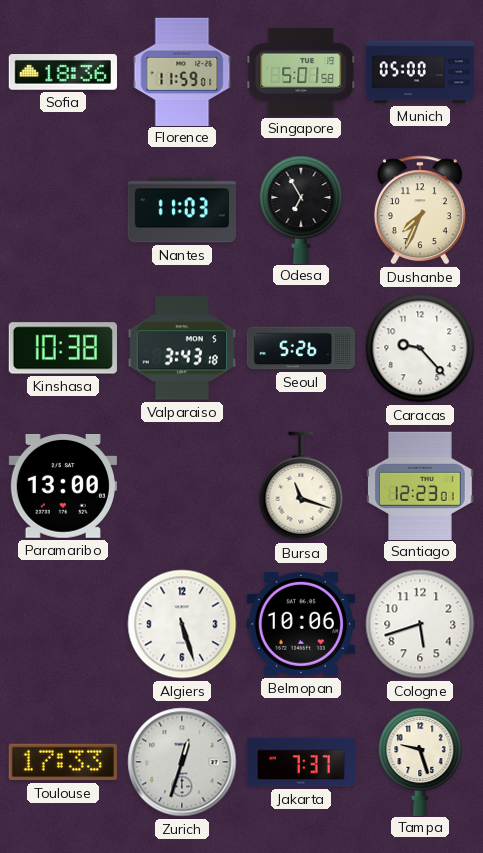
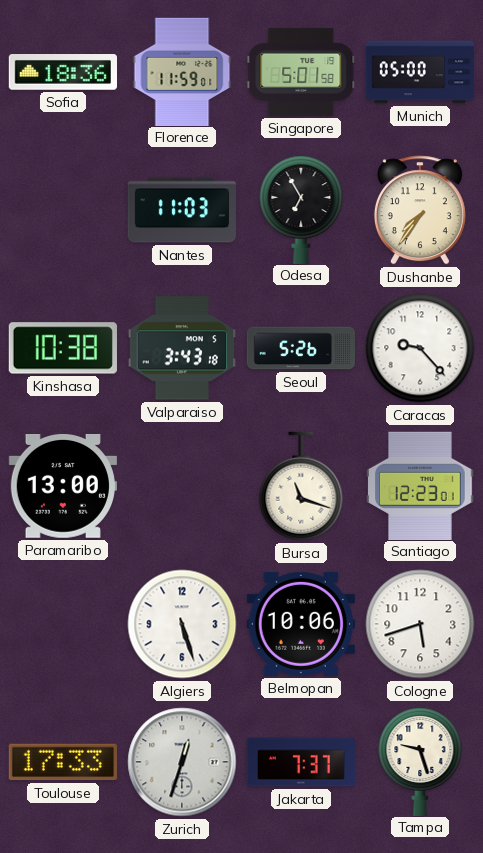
Dushanbe: 7:34 -> 7:36 (420, 210)
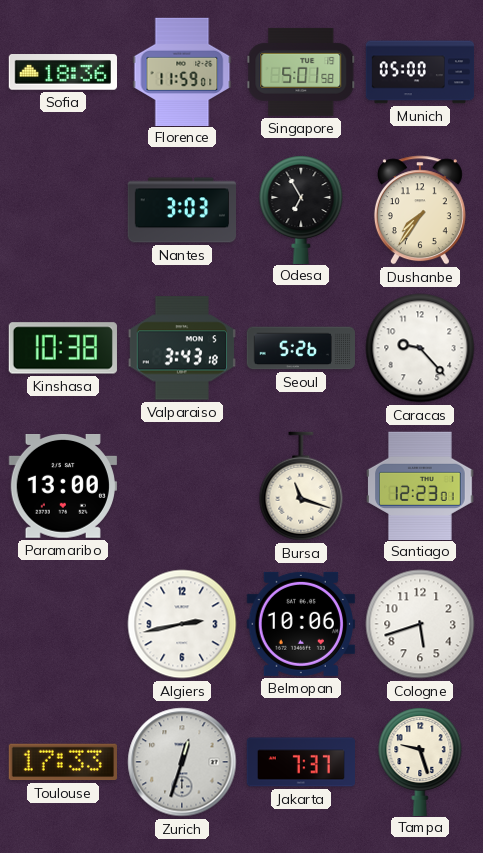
Nantes: 11:03 -> 3:03 (182, 210)
Algiers: 5:27 -> 2:43 (182, 624)
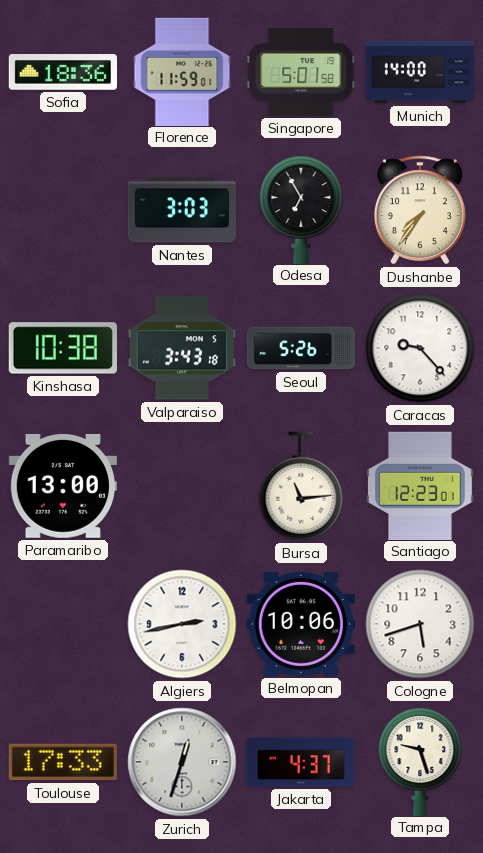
Munich: 05:00 -> 14:00 (420, 72)
Bursa: 11:18 -> 11:14 (301, 486)
Jakarta: 7:37 -> 4:37 (300, 762)
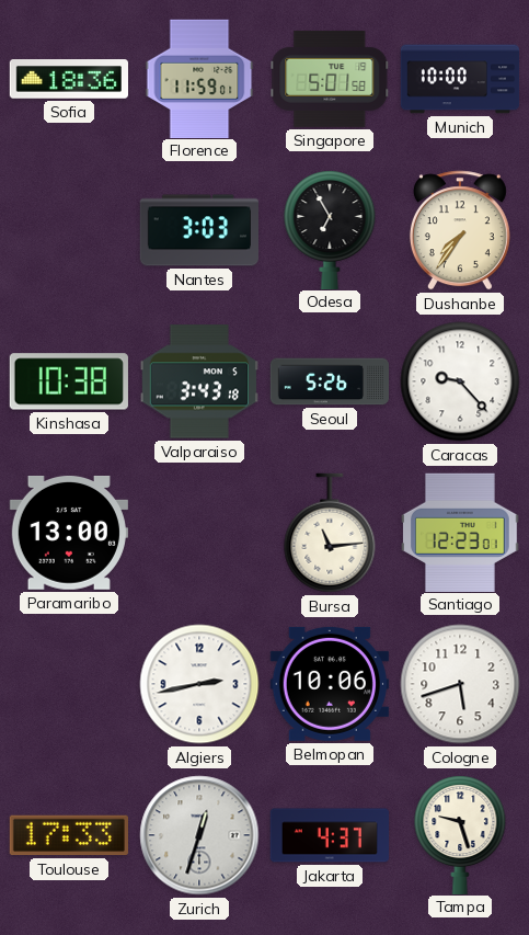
Munich: 14:00 -> 10:00 (460, 79)
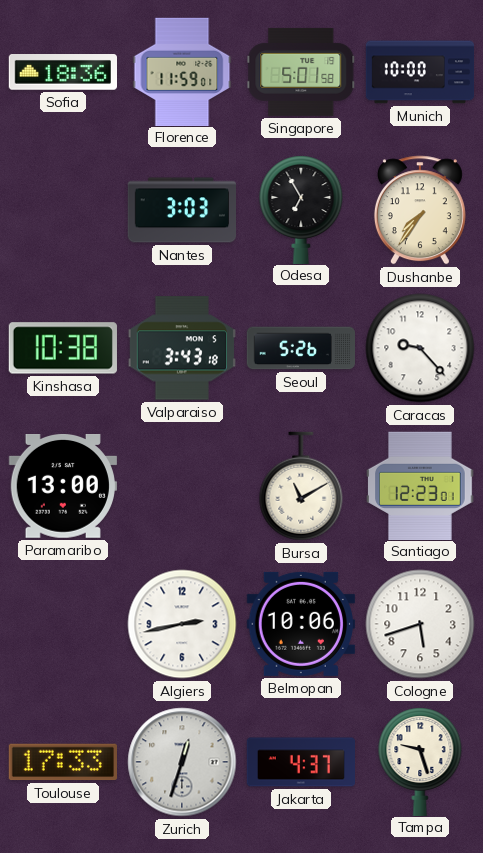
Bursa: 11:14 -> 11:10 (301, 486)
